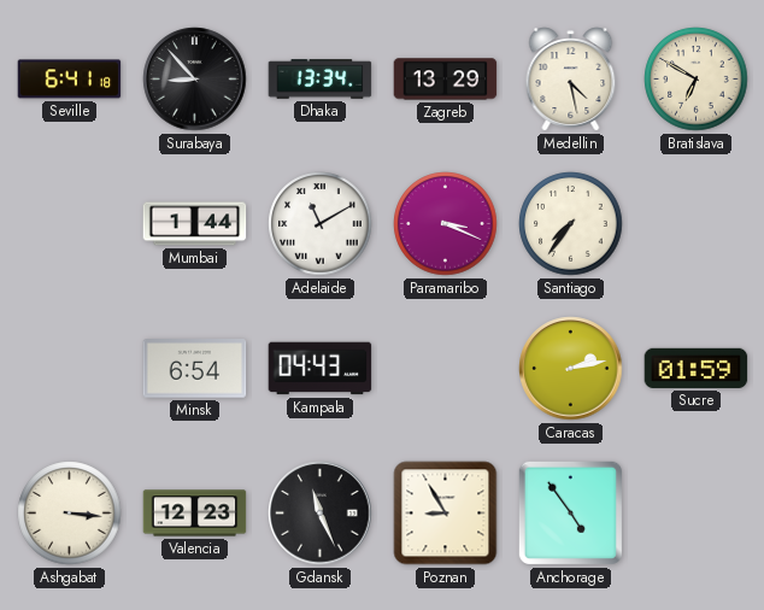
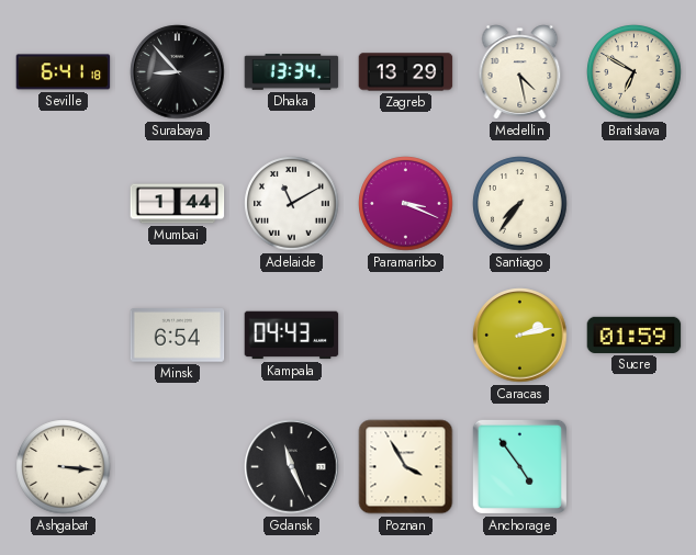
Valencia: 12:23 -> none (195, 514)
Poznan: 8:55 -> 3:55 (406, 467)
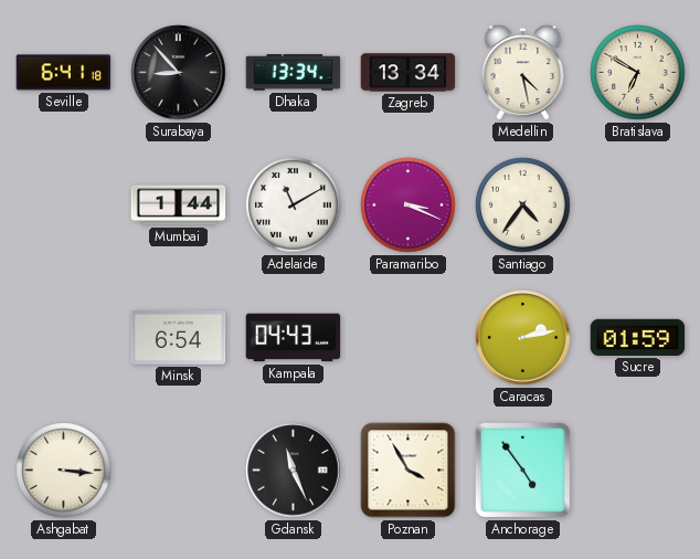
Zagreb: 13:29 -> 13:34 (409, 73)
Santiago: 7:36 -> 4:36 (523, 205)
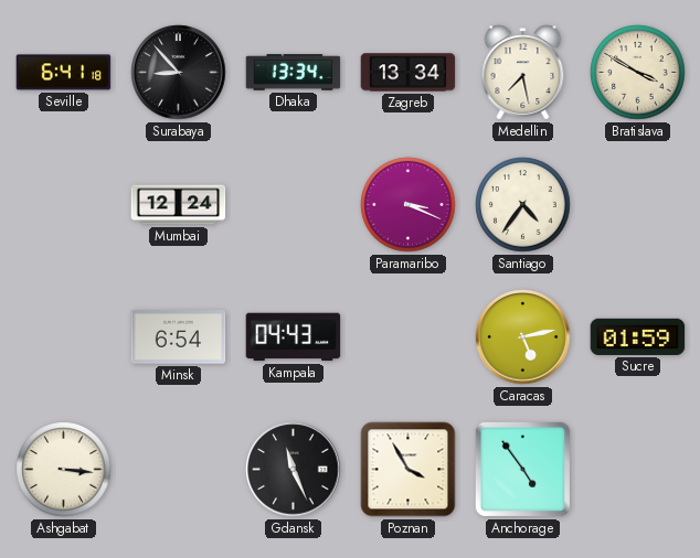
Medellin: 4:28 -> 7:28 (523, 73)
Bratislava: 6:50 -> 3:50 (638, 73)
Mumbai: 1:44 -> 12:24 (179, 205)
Adelaide: 11:10 -> none (294, 205)
Caracas: 2:13 -> 5:13 (523, 337)
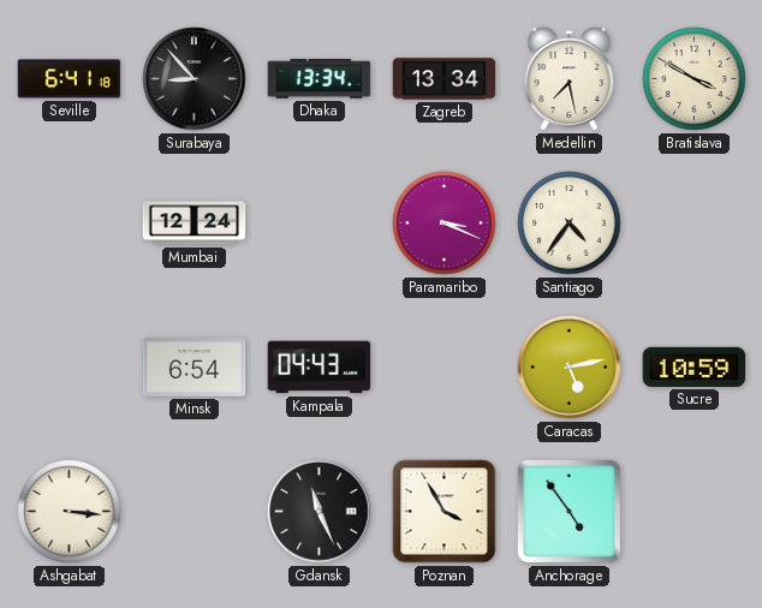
Sucre: 01:59 -> 10:59 (695, 366)
